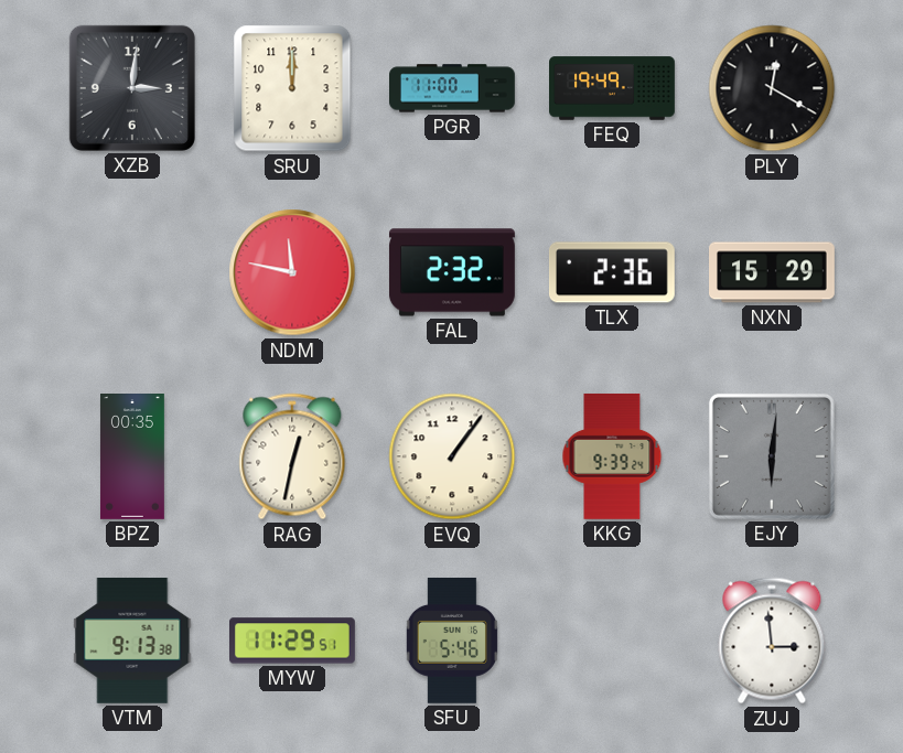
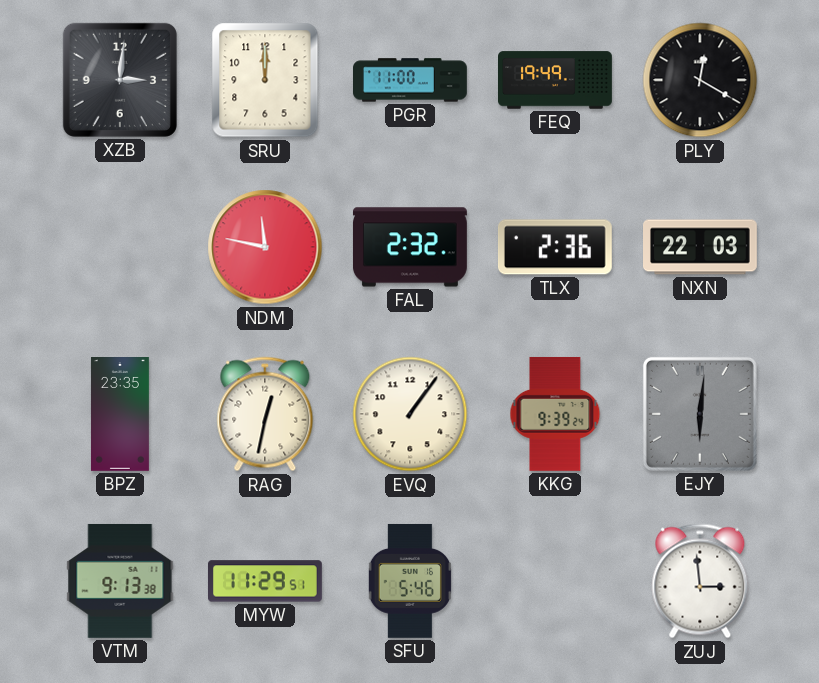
NXN: 15:29 -> 22:03 (701, 247)
BPZ: 00:35 -> 23:35 (120, 415)
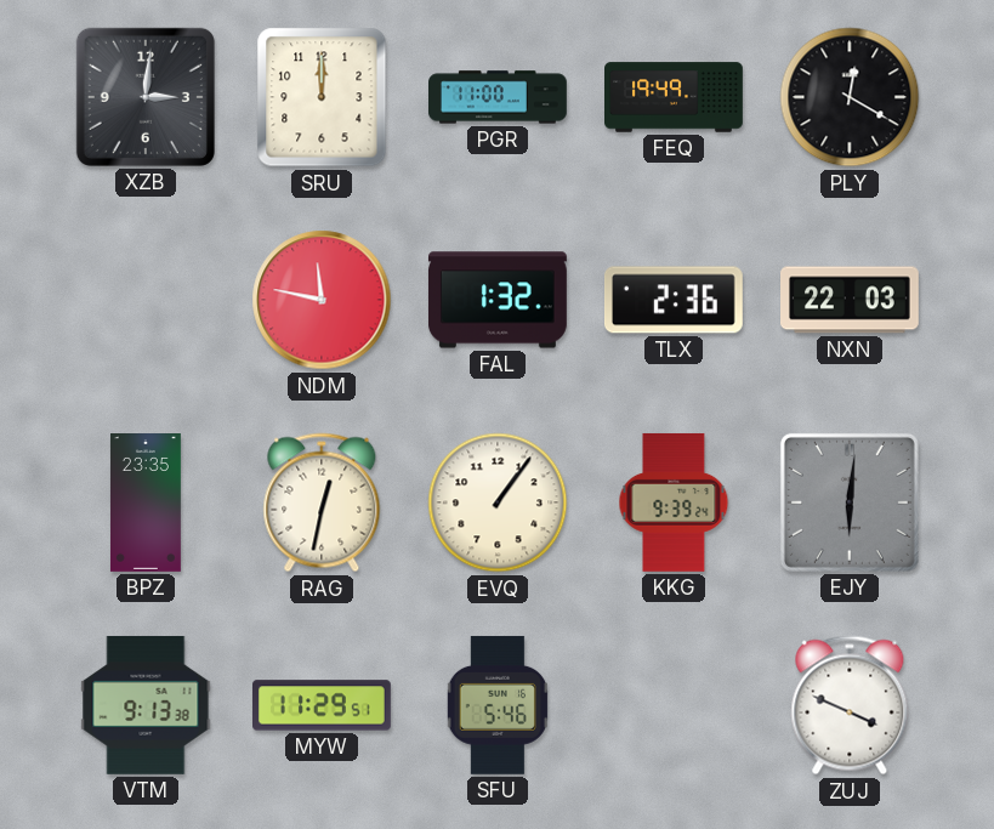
FAL: 2:32 -> 1:32 (498, 300)
ZUJ: 2:59 -> 3:49 (850, 705)
